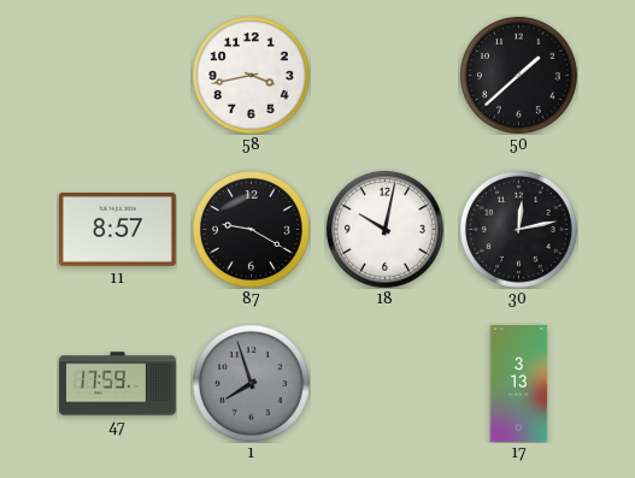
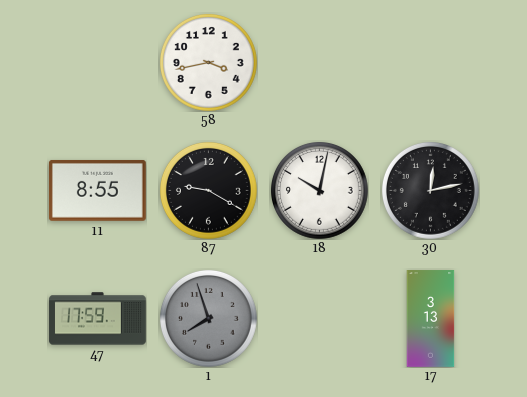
50: 1:38 -> none (519, 76)
11: 8:57 -> 8:55 (97, 190)
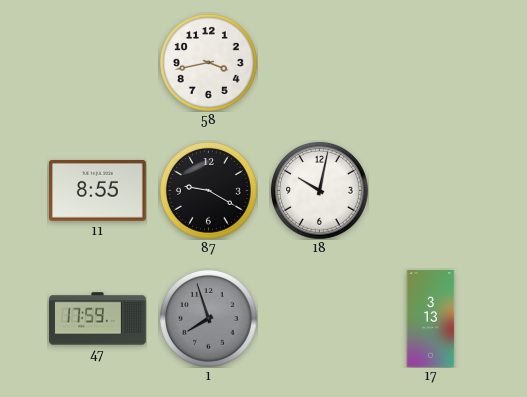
30: 12:13 -> none (431, 191)
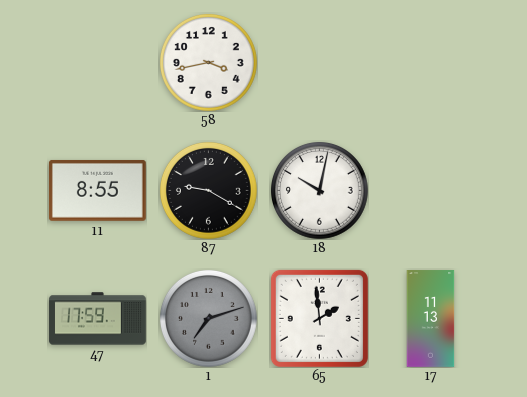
1: 7:57 -> 7:12 (209, 319)
65: none -> 1:59 (319, 318)
17: 3:13 -> 11:13 (431, 319)
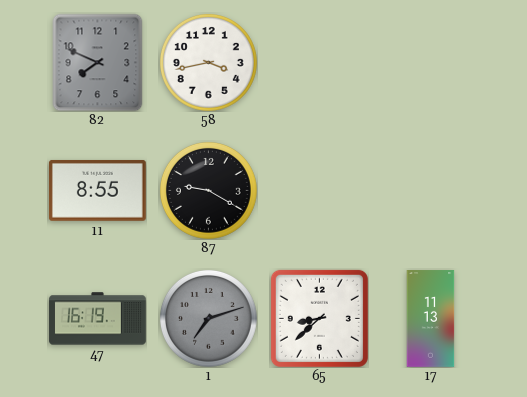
82: none -> 7:49 (98, 62)
18: 10:02 -> none (320, 191)
47: 17:59 -> 16:19 (98, 319)
65: 1:59 -> 8:38 (319, 318)
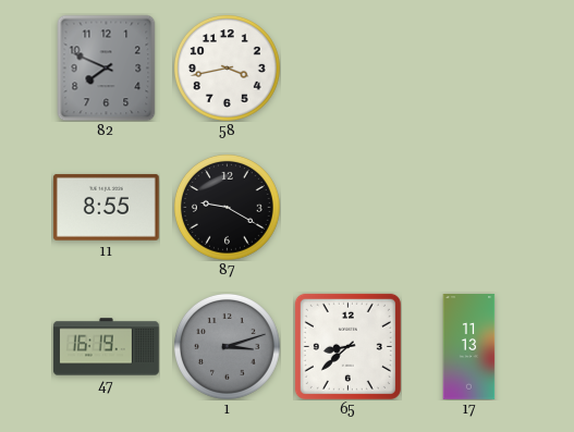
1: 7:12 -> 3:12 (228, 347)
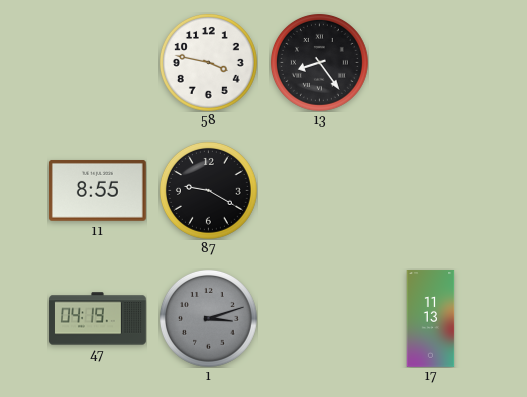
82: 7:49 -> none (107, 67)
58: 3:43 -> 3:47 (209, 63)
13: none -> 8:24 (320, 63)
47: 16:19 -> 04:19 (98, 319)
65: 8:38 -> none (347, 346)
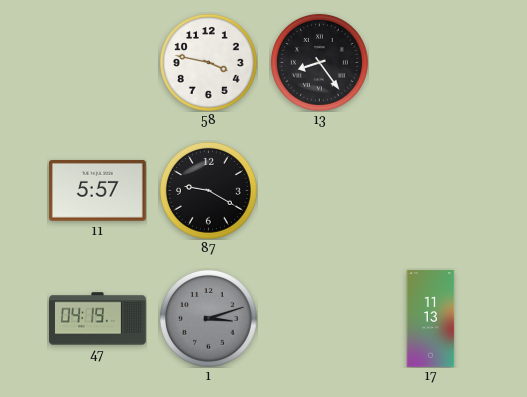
11: 8:55 -> 5:57 (97, 190)
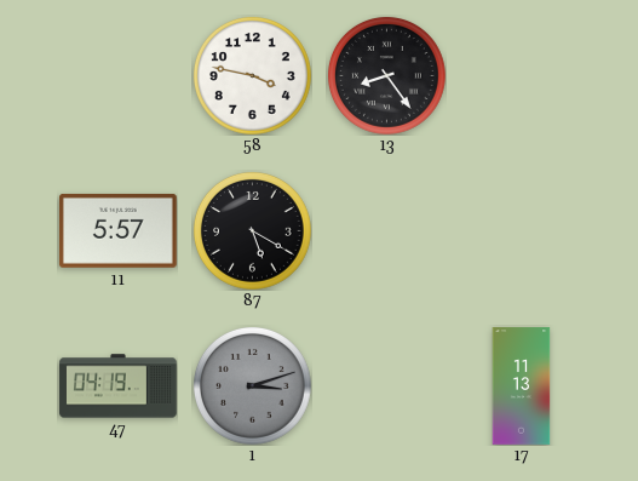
87: 9:20 -> 5:20 (253, 231)
